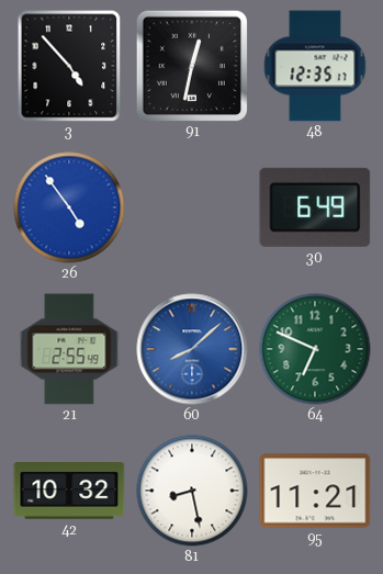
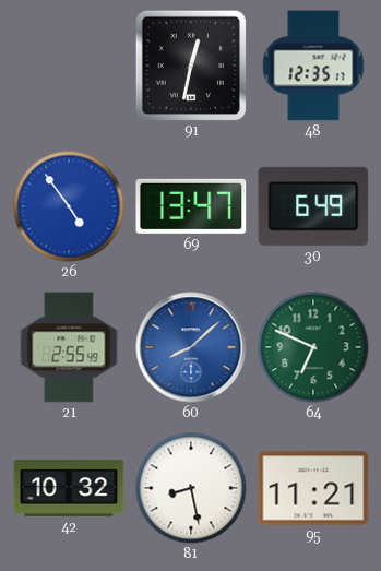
3: 4:53 -> none (69, 66)
69: none -> 13:47 (191, 206)
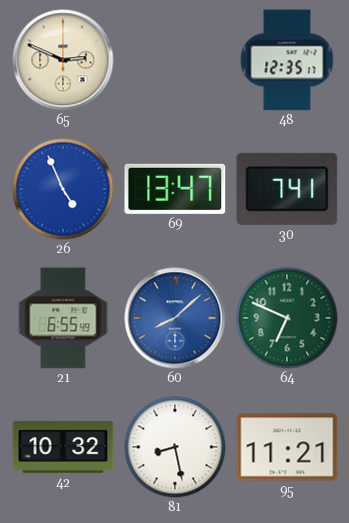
65: none -> 2:49 (63, 60)
91: 12:32 -> none (190, 64)
26: 4:54 -> 4:56 (63, 189)
30: 6:49 -> 7:41 (287, 189)
21: 2:55 -> 6:55 (63, 318)
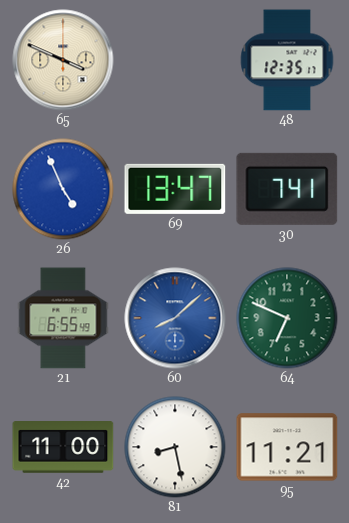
65: 2:49 -> 3:49 (63, 60)
42: 10:32 -> 11:00 (63, 448)
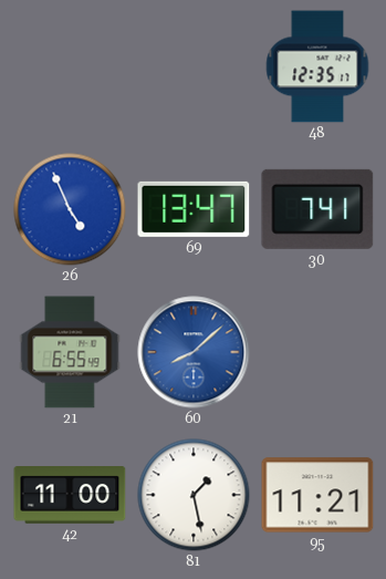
65: 3:49 -> none (63, 60)
64: 6:49 -> none (287, 318)
81: 8:28 -> 1:28 (194, 495)
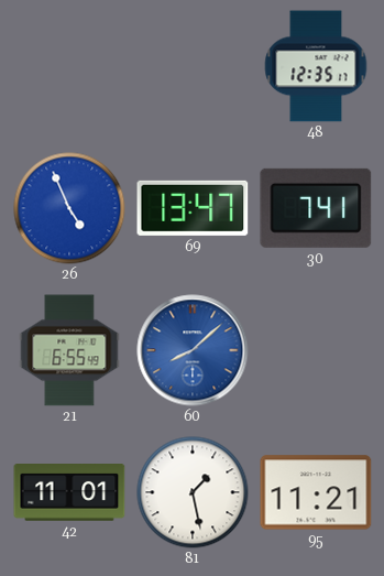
42: 11:00 -> 11:01 (69, 493)
